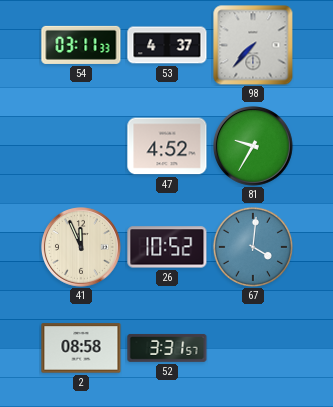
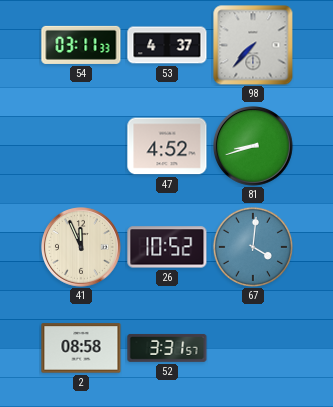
81: 9:35 -> 8:42 (254, 147)
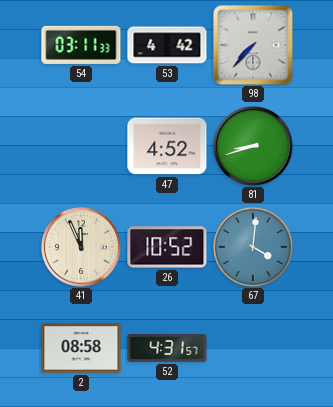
53: 4:37 -> 4:42 (167, 45)
52: 3:31 -> 4:31 (167, 348)
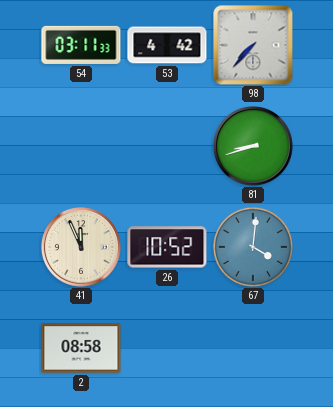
47: 4:52 -> none (167, 146)
52: 4:31 -> none (167, 348)
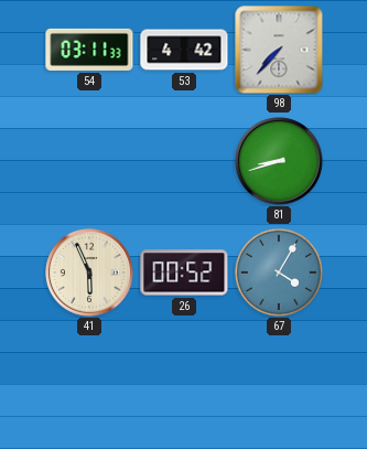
41: 11:56 -> 5:56 (90, 274)
26: 10:52 -> 00:52 (184, 272)
67: 4:01 -> 4:05 (279, 272)
2: 08:58 -> none (81, 348)
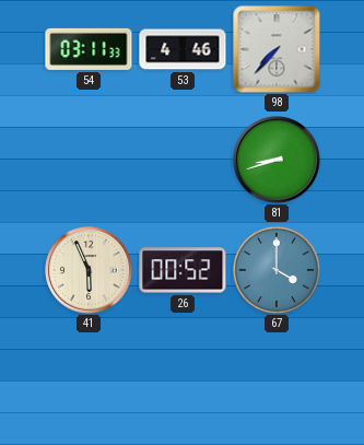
53: 4:42 -> 4:46 (183, 49)
67: 4:05 -> 4:00 (277, 270)
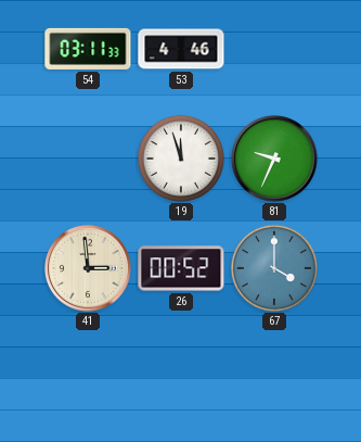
98: 7:37 -> none (277, 49)
19: none -> 11:57 (181, 159)
81: 8:42 -> 9:34 (275, 160)
41: 5:56 -> 2:59 (89, 269)
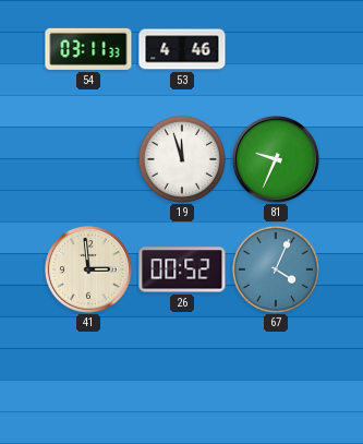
67: 4:00 -> 4:04 (276, 269)
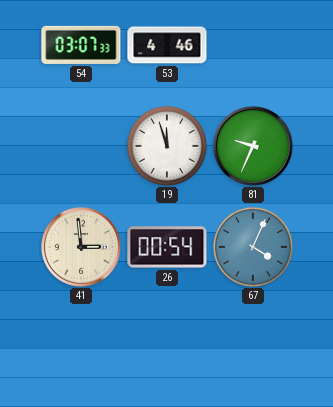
54: 03:11 -> 03:07 (81, 45)
26: 00:52 -> 00:54 (167, 247)
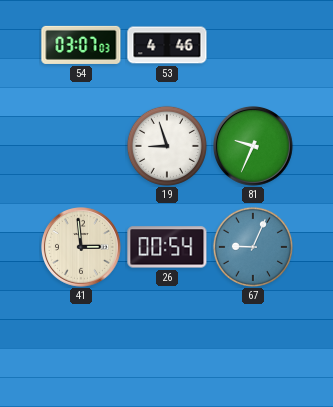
54: 03:07:33 -> 03:07:03 (81, 45)
19: 11:57 -> 8:57 (167, 146)
67: 4:04 -> 9:04 (253, 247)
